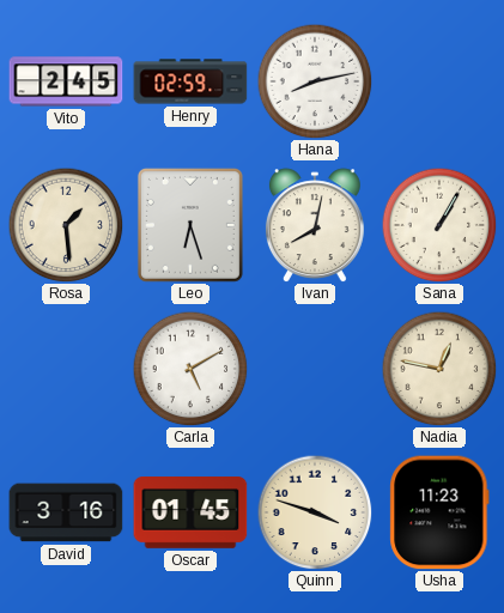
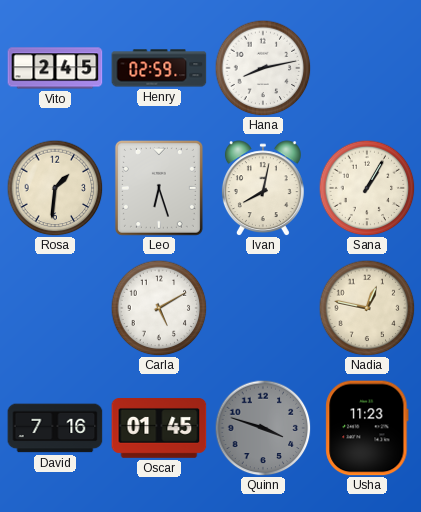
Rosa: 1:29 -> 1:31 (55, 188)
David: 3:16 -> 7:16 (55, 428)
Quinn dial: cream -> grey (263, 428)
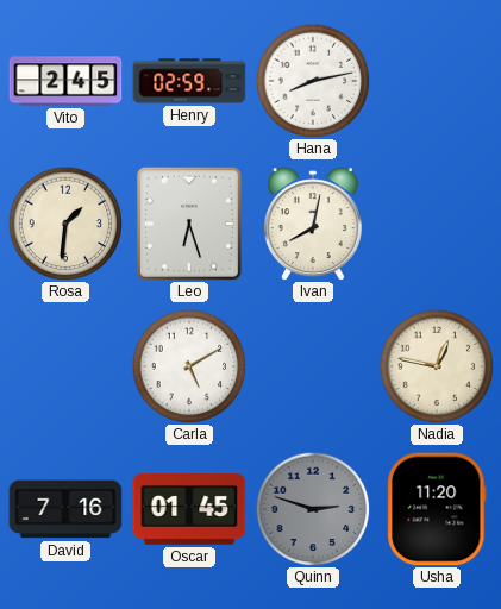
Sana: 1:05 -> none (367, 188)
Quinn: 3:48 -> 2:48 (313, 509)
Usha: 11:23 -> 11:20 (437, 509)
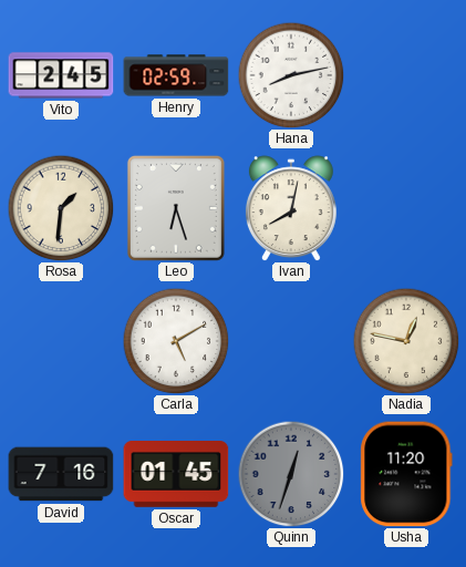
Quinn: 2:48 -> 12:33 (291, 474)
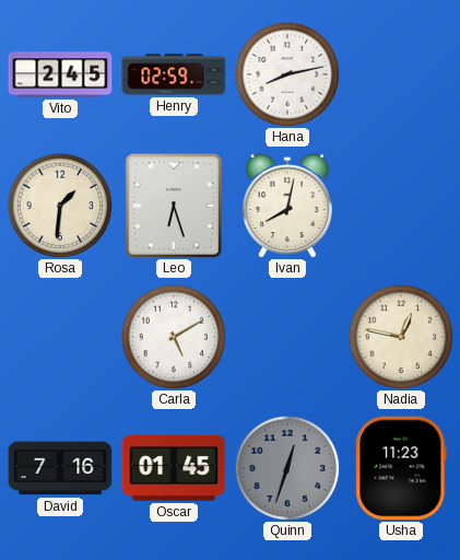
Usha: 11:20 -> 11:23 (401, 468)
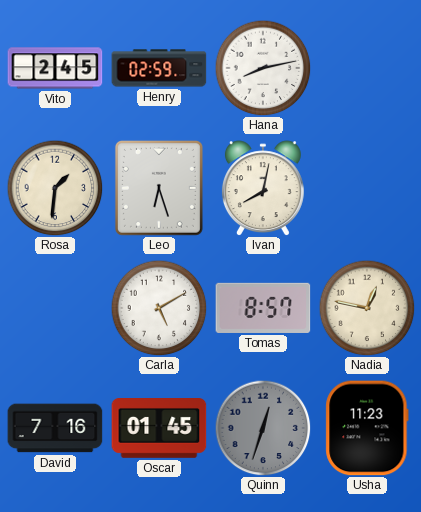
Tomas: none -> 8:57 (263, 308)
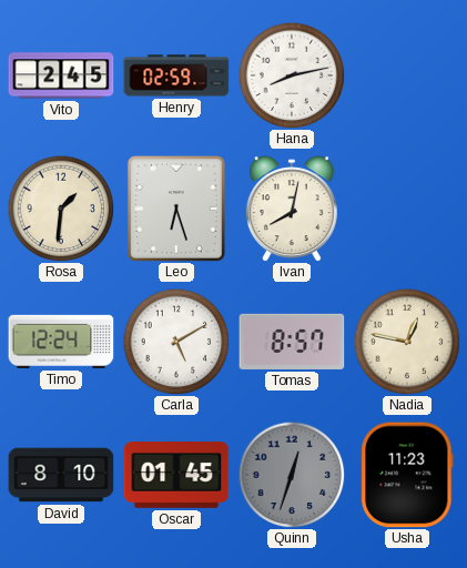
Timo: none -> 12:24 (61, 342)
David: 7:16 -> 8:10 (61, 475)
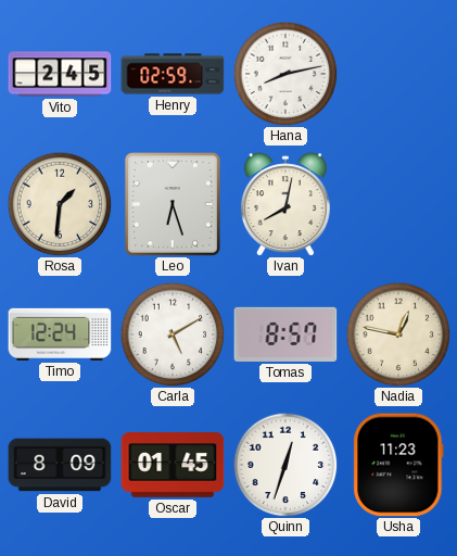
David: 8:10 -> 8:09 (60, 465)
Quinn dial: grey -> white (285, 465)
